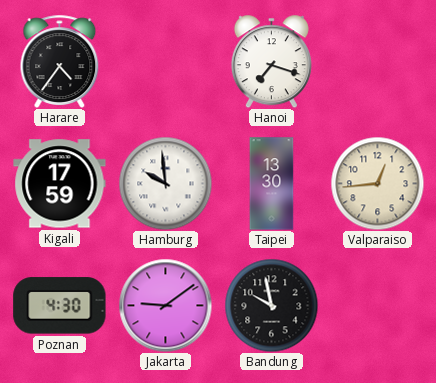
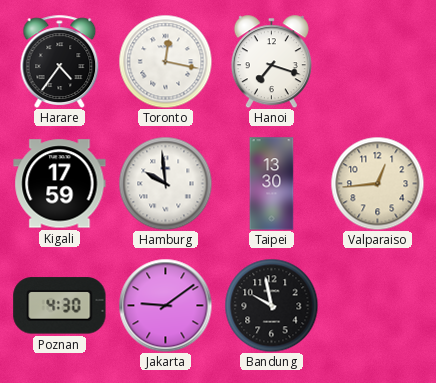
Toronto: none -> 12:17 (165, 61)
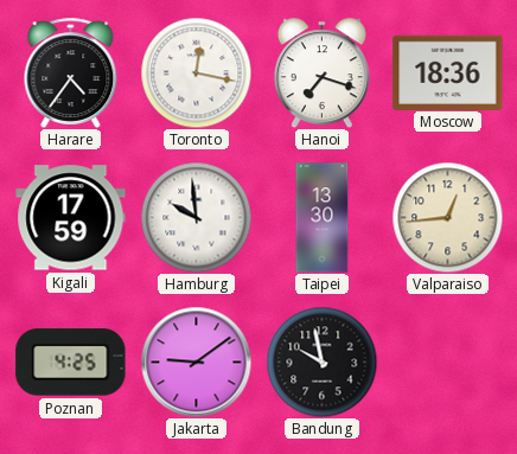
Moscow: none -> 18:36 (448, 72)
Poznan: 4:30 -> 4:25 (71, 363)
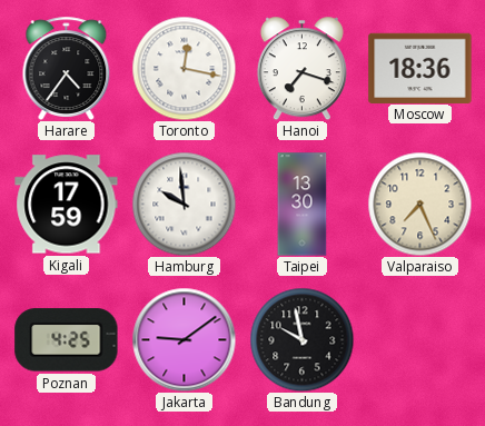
Valparaiso: 12:44 -> 7:26 (419, 204)
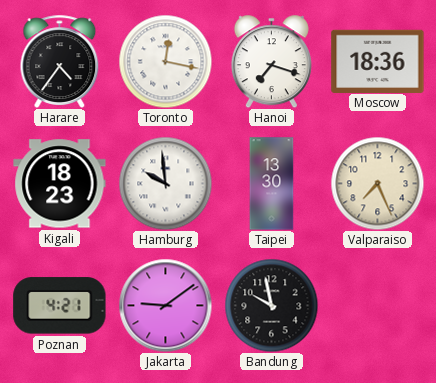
Kigali: 17:59 -> 18:23 (60, 184)
Poznan: 4:25 -> 4:21 (60, 306)
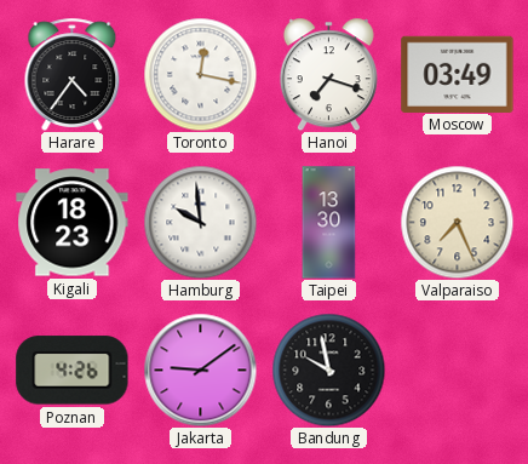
Moscow: 18:36 -> 03:49 (458, 74)
Poznan: 4:21 -> 4:26 (73, 371)
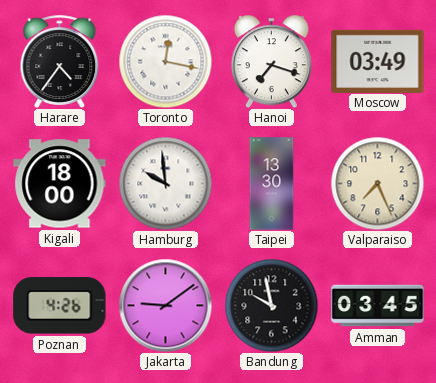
Kigali: 18:23 -> 18:00 (60, 184)
Amman: none -> 03:45 (378, 306)
